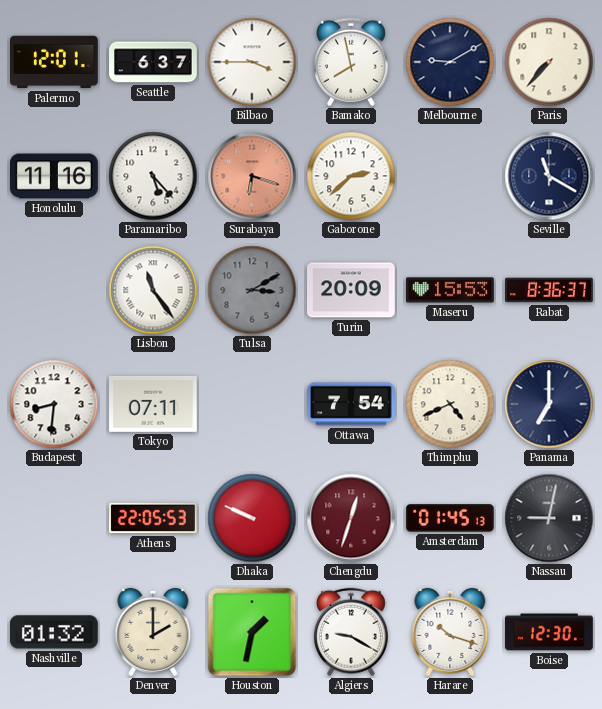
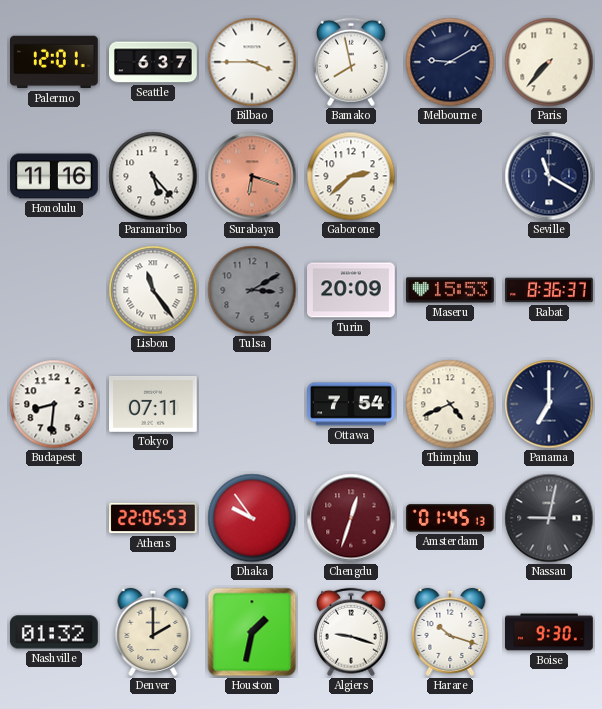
Dhaka: 9:49 -> 9:54 (252, 518)
Algiers: 9:20 -> 9:18 (351, 632)
Boise: 12:30 -> 9:30 (549, 632)
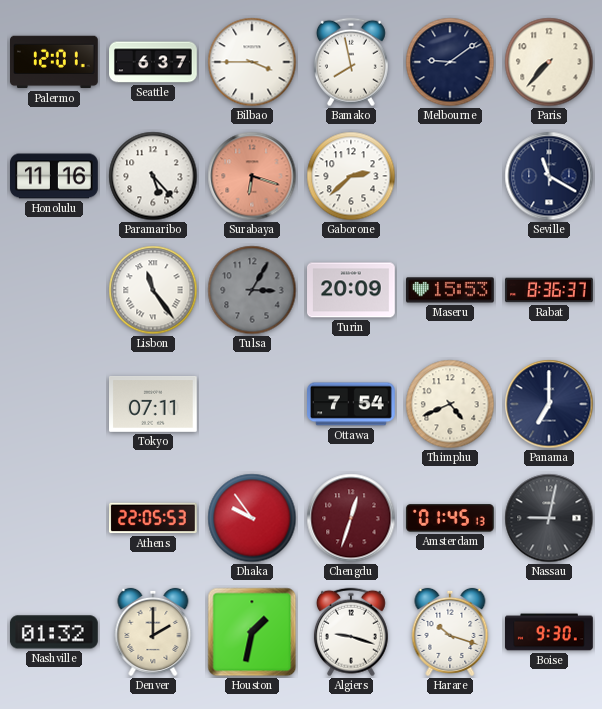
Melbourne: 9:10 -> 9:09 (450, 62)
Tulsa: 3:10 -> 3:05 (252, 290)
Budapest: 8:31 -> none (54, 404)
